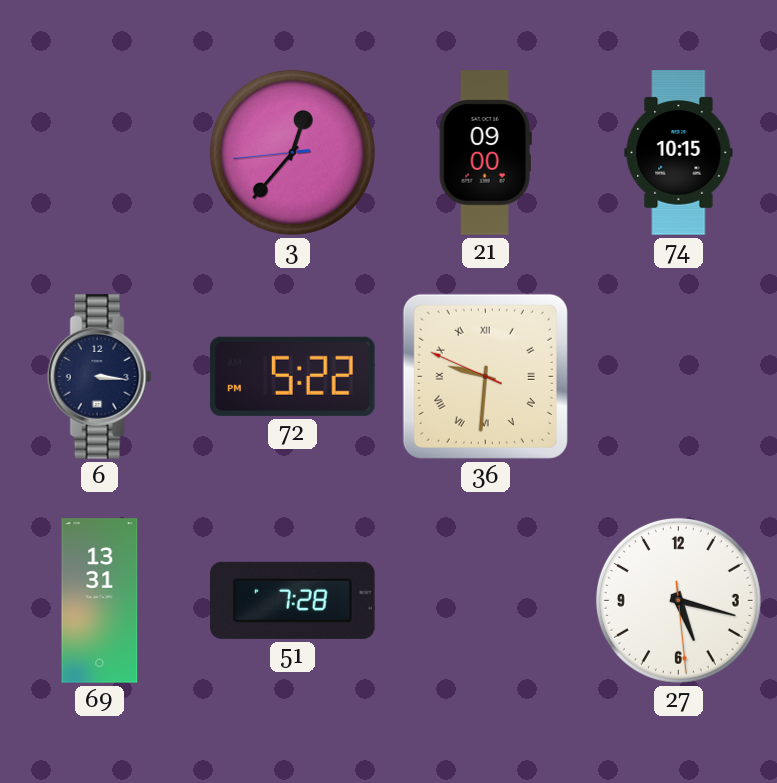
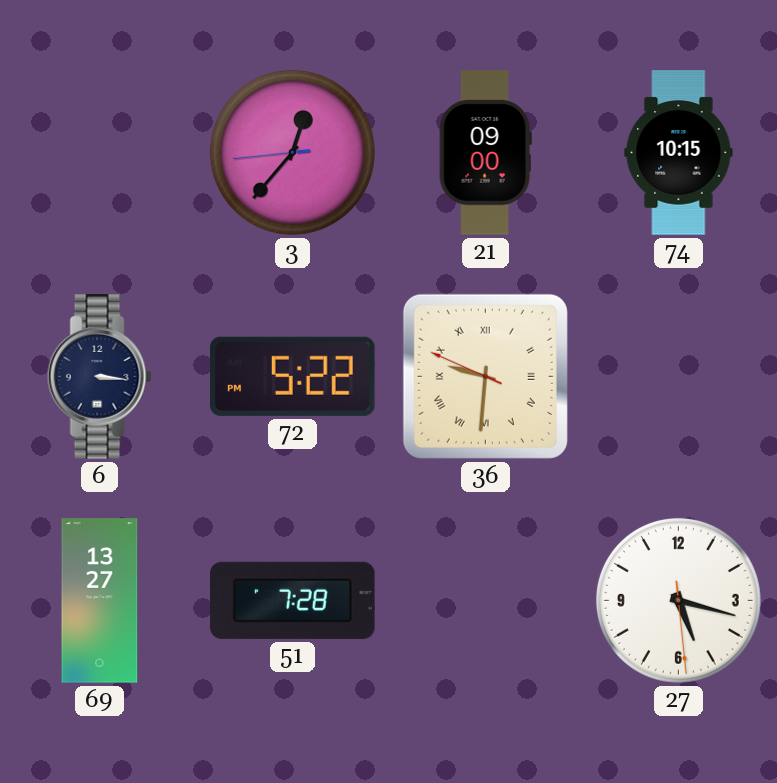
69: 13:31 -> 13:27 (100, 601)
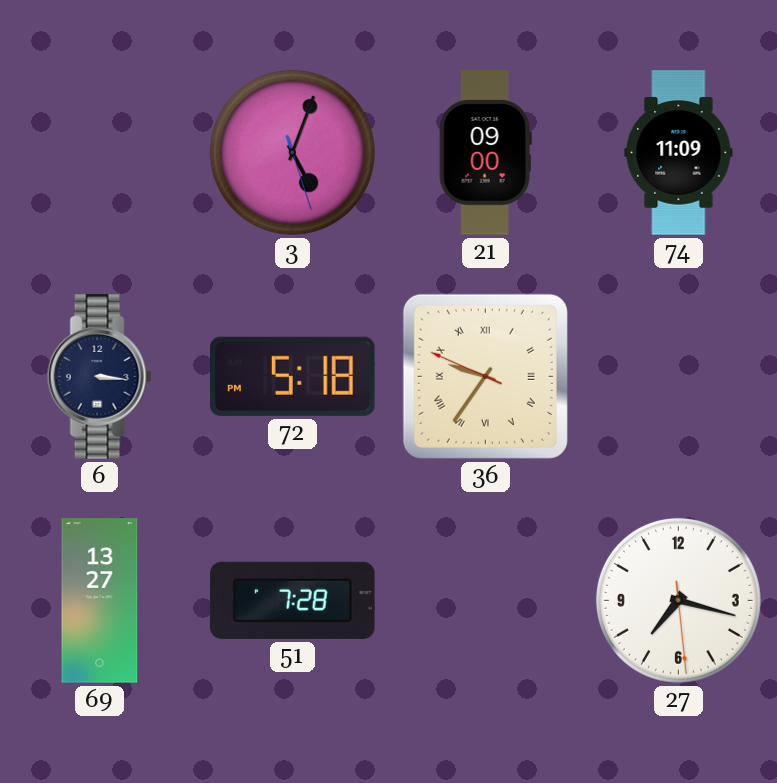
3: 12:36 -> 5:03 (292, 152)
74: 10:15 -> 11:09 (679, 153)
72: 5:22 -> 5:18 (293, 376)
36: 9:30 -> 9:35 (485, 376)
27: 5:17 -> 7:17 (678, 600)
